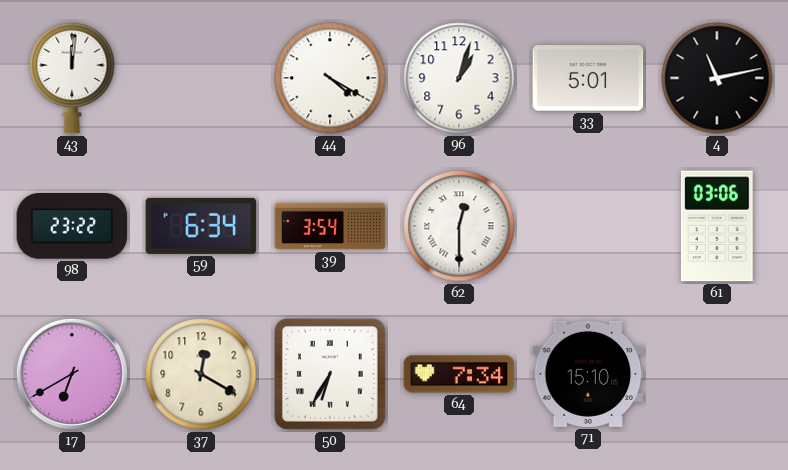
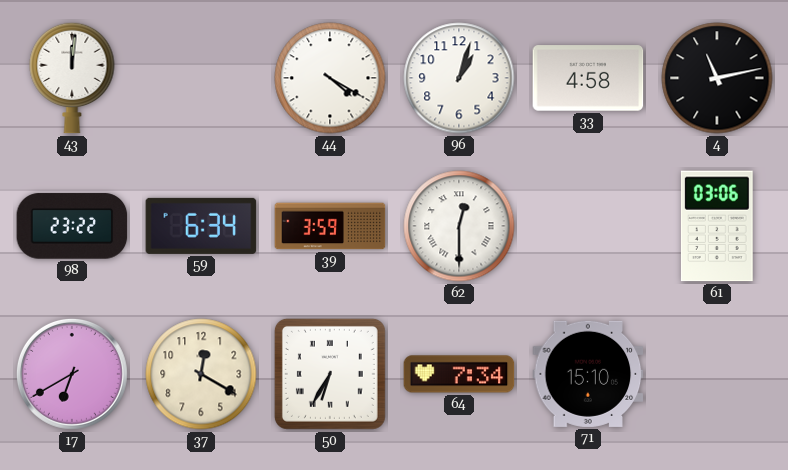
33: 5:01 -> 4:58 (588, 78)
39: 3:54 -> 3:59 (330, 226)
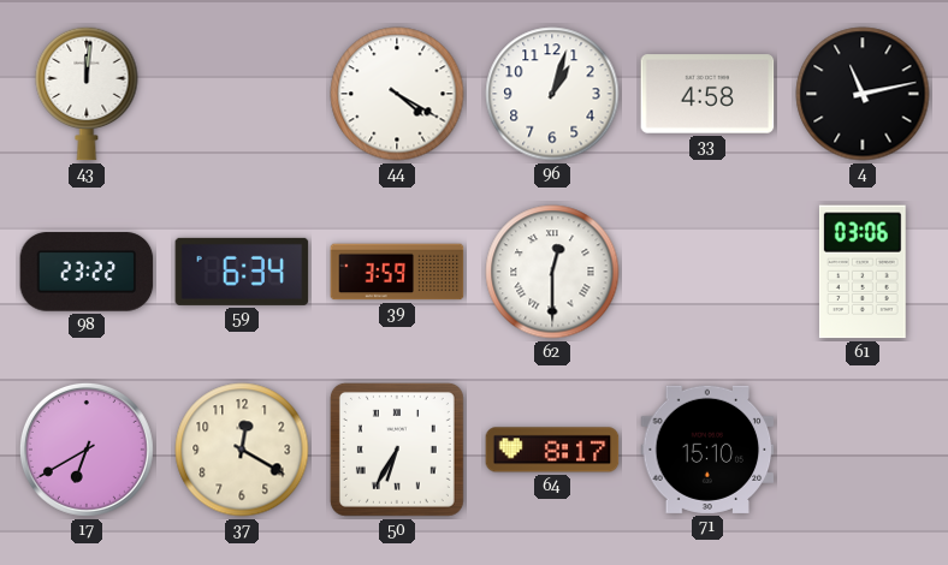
64: 7:34 -> 8:17 (552, 450)
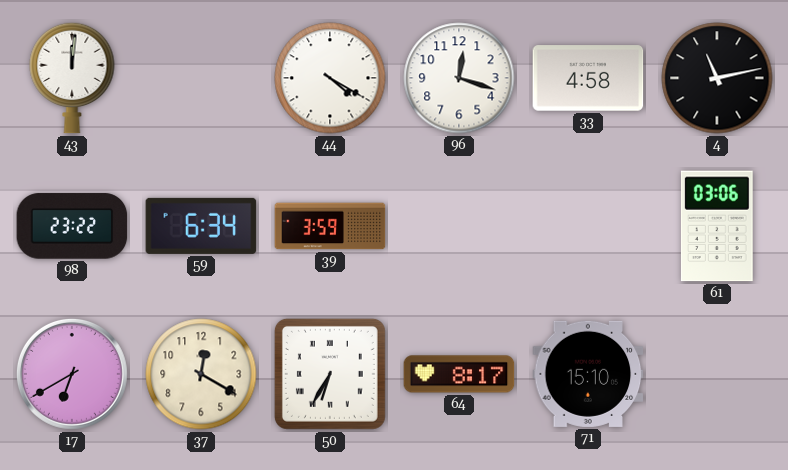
96: 1:03 -> 12:18 (459, 78)
62: 12:30 -> none (552, 272)
